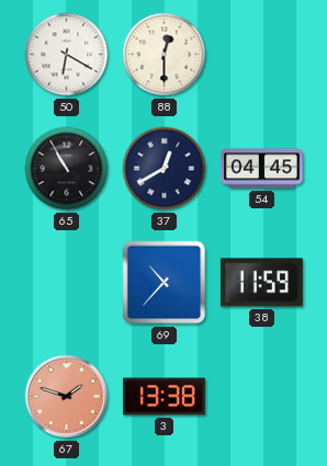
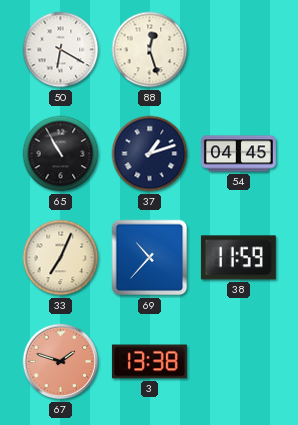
88: 12:30 -> 12:27 (150, 50)
37: 12:40 -> 1:12 (150, 154)
33: none -> 7:04 (61, 258)
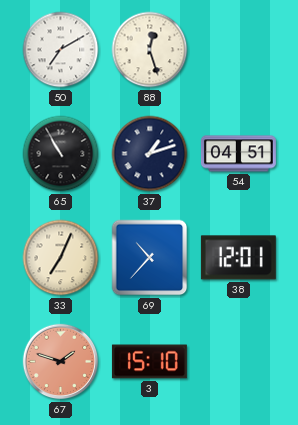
50: 6:20 -> 7:10 (61, 50)
54: 04:45 -> 04:51 (238, 154)
38: 11:59 -> 12:01 (238, 258)
3: 13:38 -> 15:10 (149, 362)
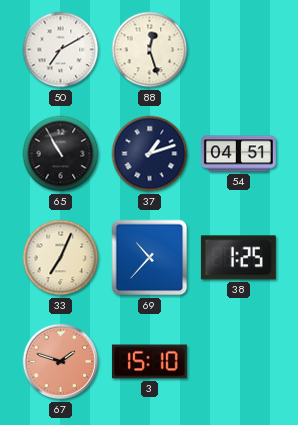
38: 12:01 -> 1:25 (238, 258)
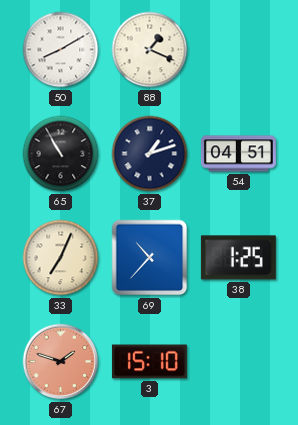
50: 7:10 -> 8:10 (61, 50)
88: 12:27 -> 1:19 (150, 50)
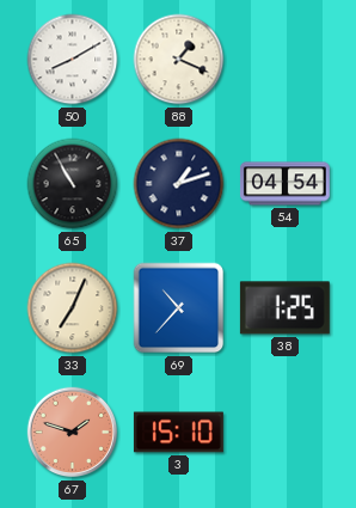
54: 04:51 -> 04:54 (284, 184)
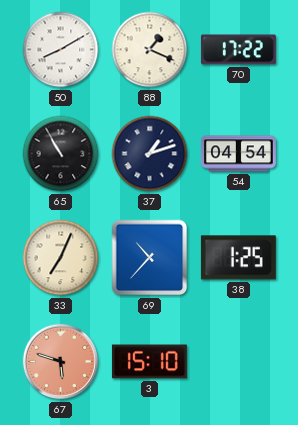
70: none -> 17:22 (238, 50)
67: 1:48 -> 5:48 (61, 362)
